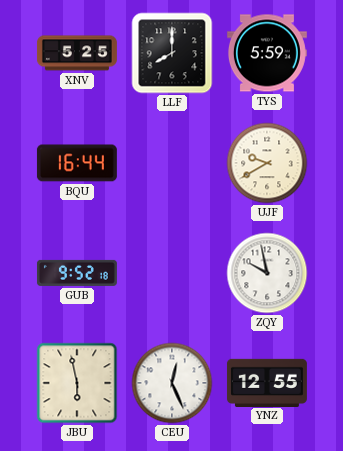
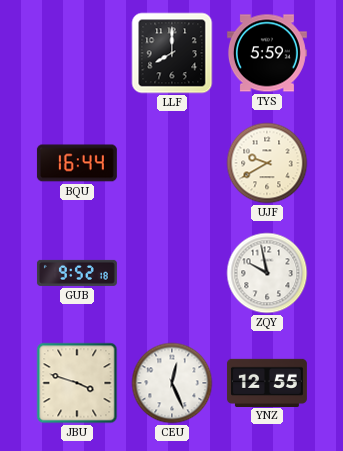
XNV: 5:25 -> none (77, 53)
JBU: 5:58 -> 3:48 (77, 383)
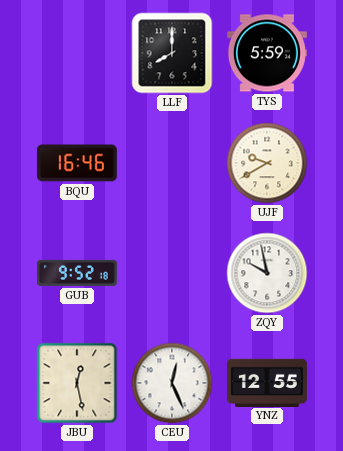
BQU: 16:44 -> 16:46 (77, 163)
JBU: 3:48 -> 12:28 (77, 383)
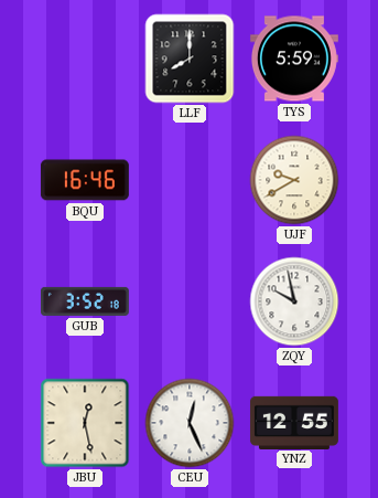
GUB: 9:52 -> 3:52 (85, 301)
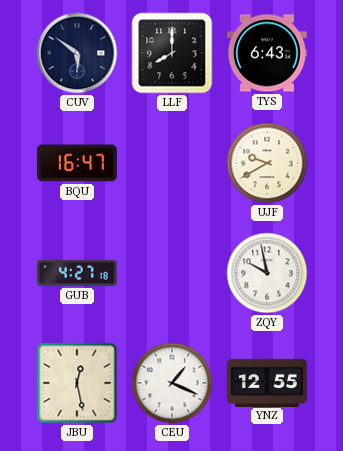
CUV: none -> 5:51 (77, 53)
TYS: 5:59 -> 6:43 (267, 53)
BQU: 16:46 -> 16:47 (77, 163)
GUB: 3:52 -> 4:27 (77, 273)
CEU: 12:26 -> 1:19 (172, 383)
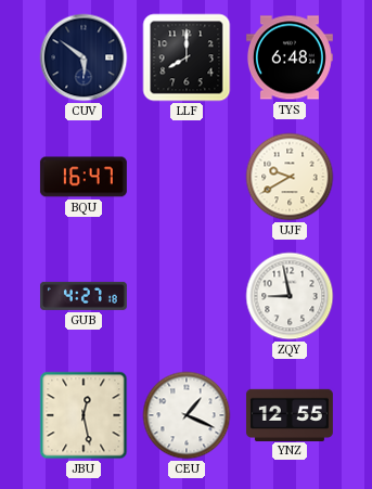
TYS: 6:43 -> 6:48 (290, 57)
ZQY: 9:58 -> 8:58 (290, 296)
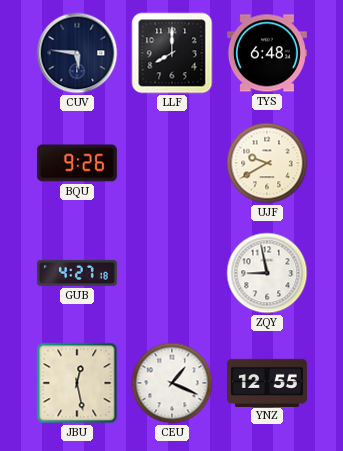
CUV: 5:51 -> 5:46 (77, 53)
BQU: 16:47 -> 9:26 (77, 163)
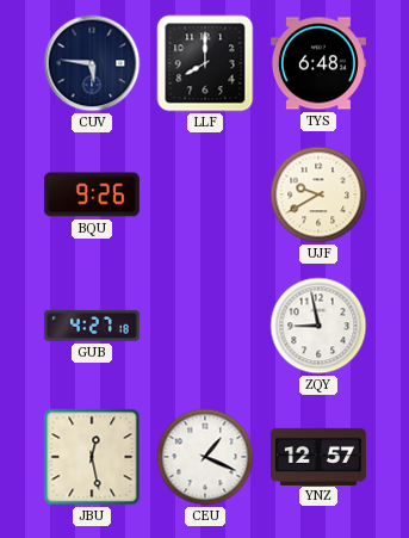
YNZ: 12:55 -> 12:57 (318, 456)
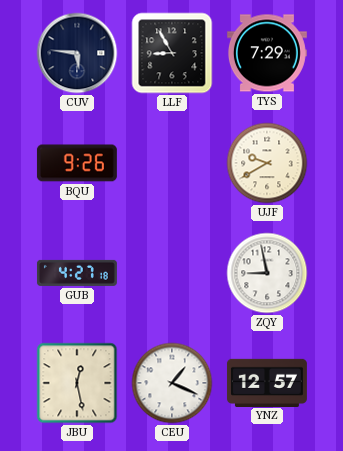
LLF: 8:00 -> 8:55 (172, 53)
TYS: 6:48 -> 7:29 (267, 53)
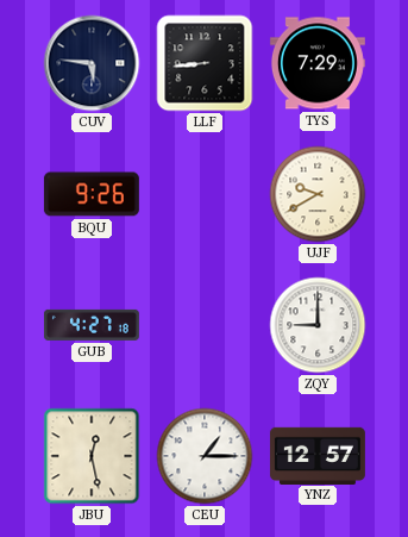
LLF: 8:55 -> 8:44 (205, 63)
ZQY: 8:58 -> 9:00 (318, 325)
CEU: 1:19 -> 1:15 (205, 456)
